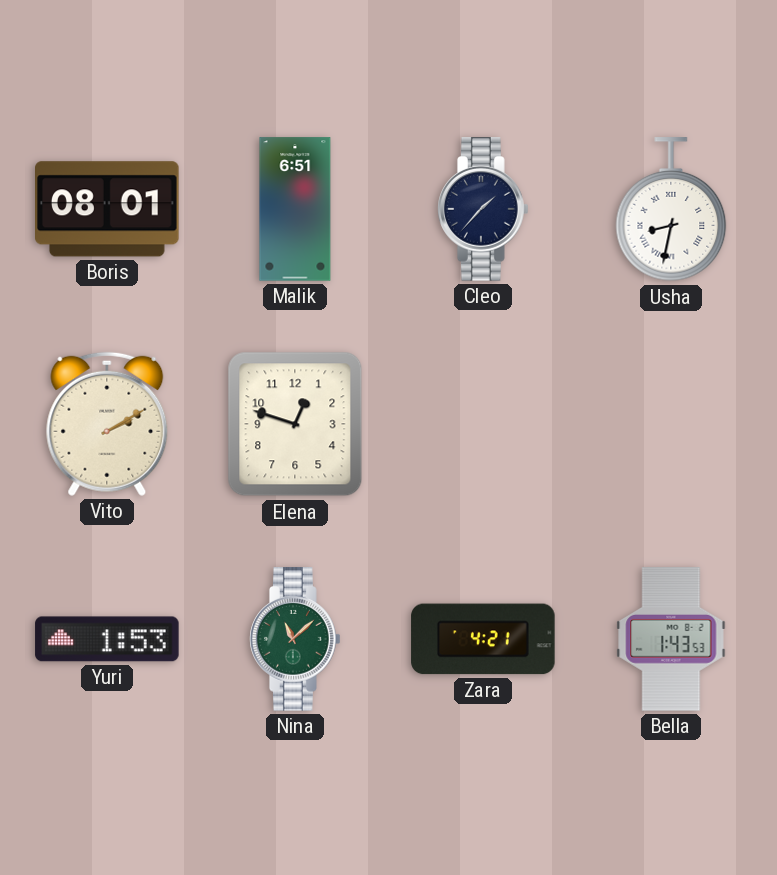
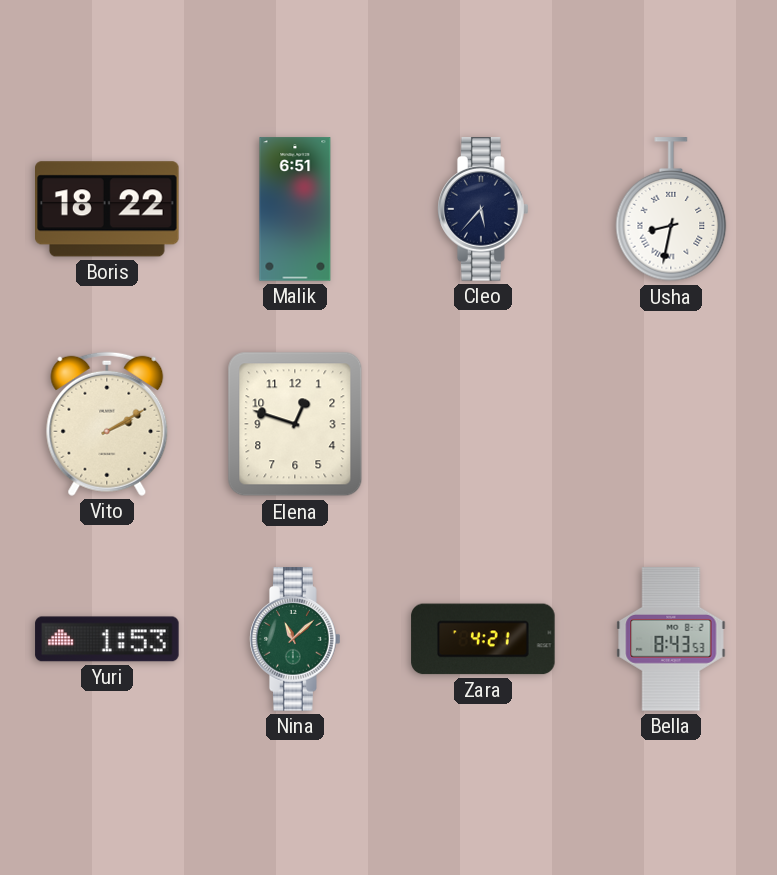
Boris: 08:01 -> 18:22 (107, 209)
Cleo: 1:37 -> 5:37 (483, 209)
Bella: 1:43 -> 8:43 (671, 639)
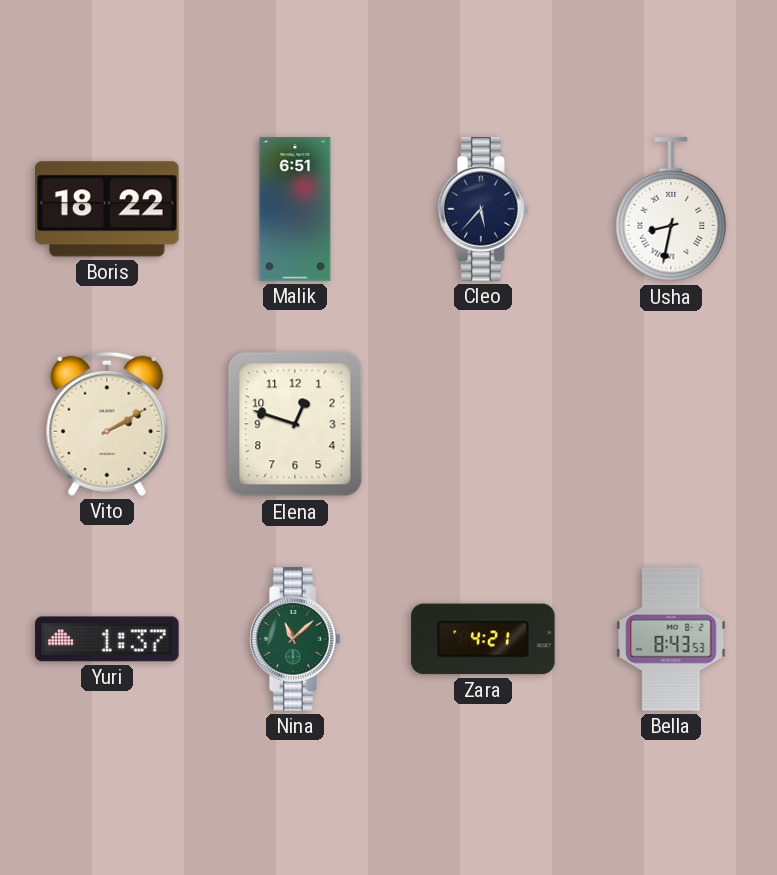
Yuri: 1:53 -> 1:37 (107, 639)
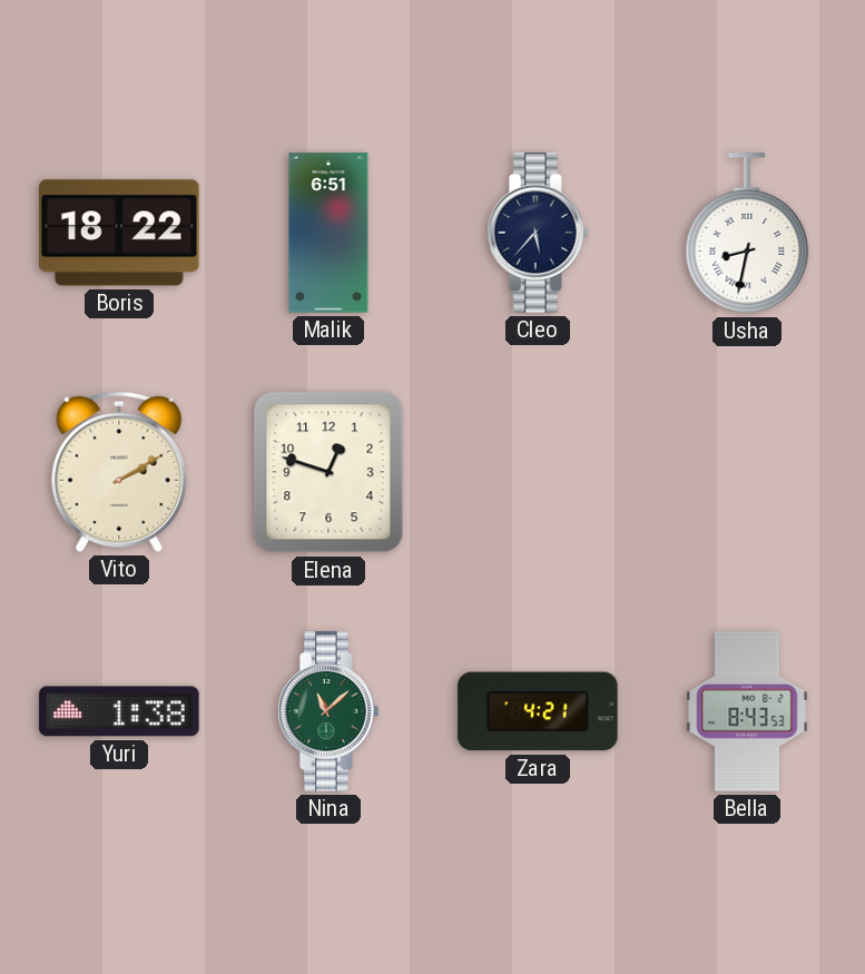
Yuri: 1:37 -> 1:38 (119, 711)
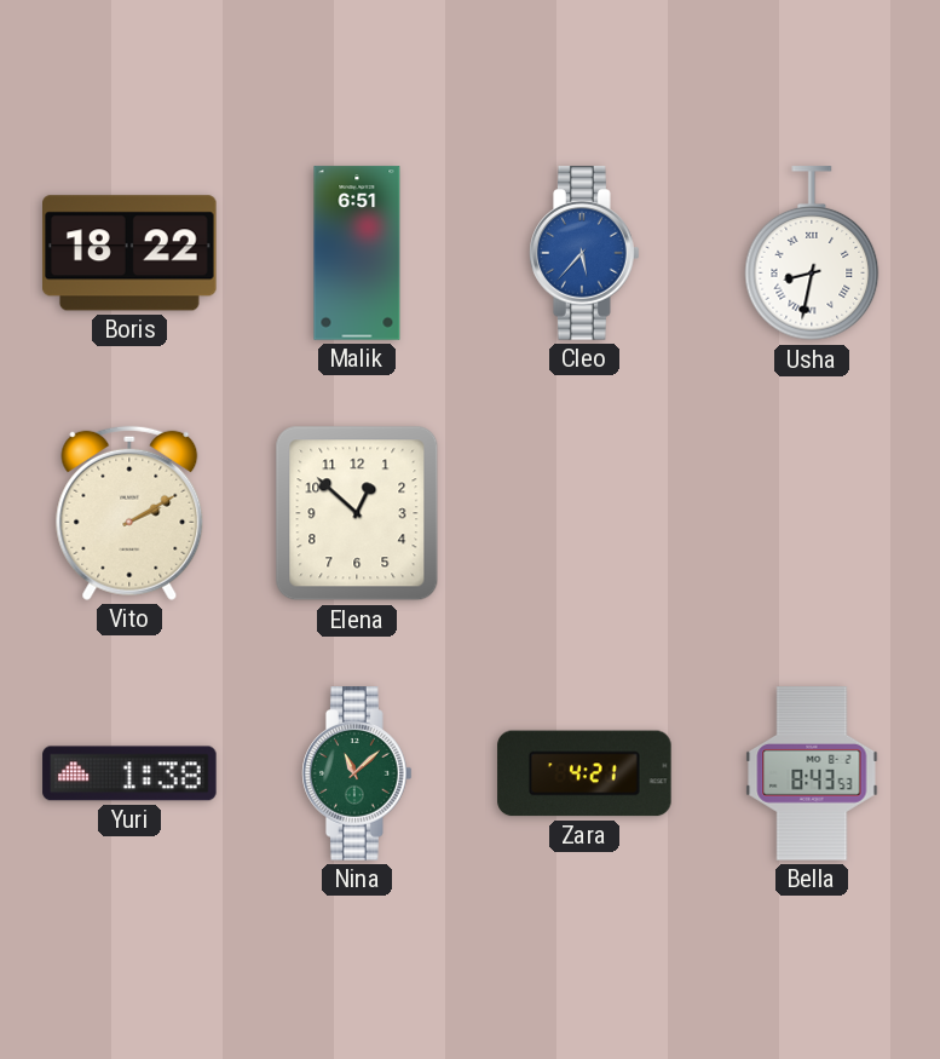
Cleo dial: navy -> blue (584, 253)
Elena: 12:48 -> 12:52 (357, 513)
